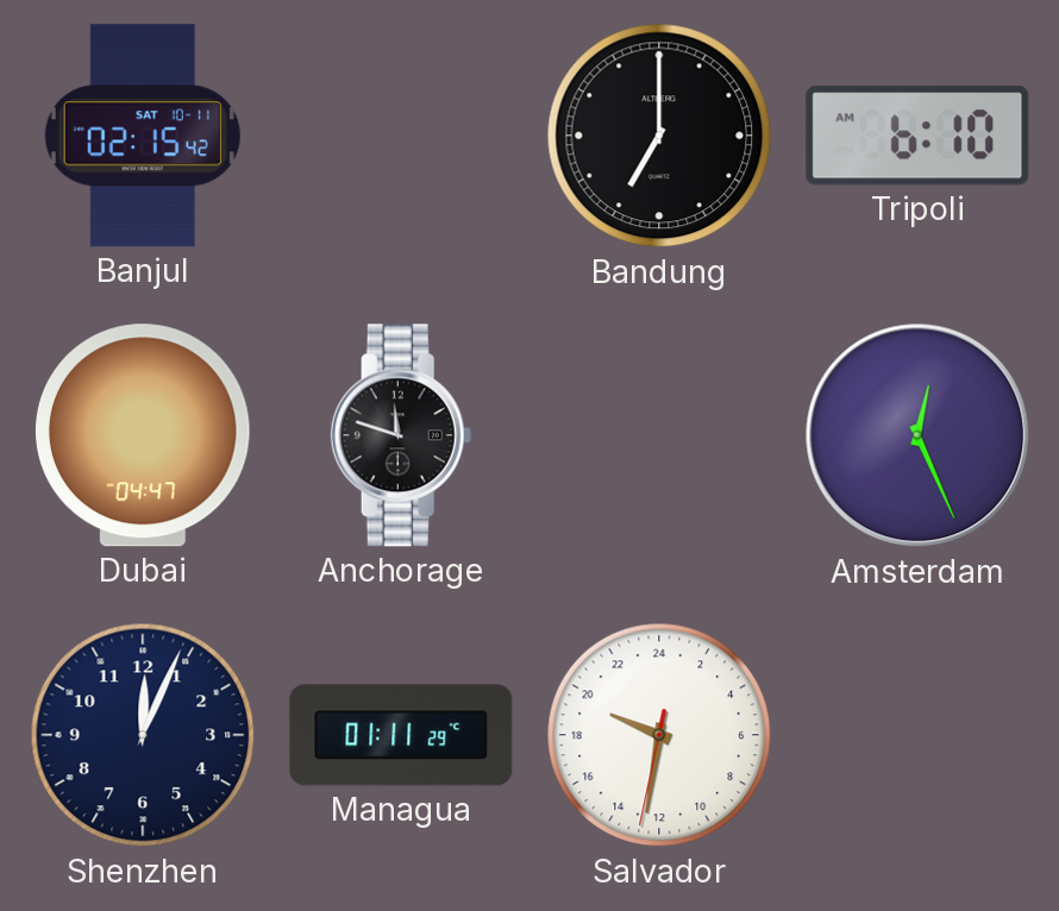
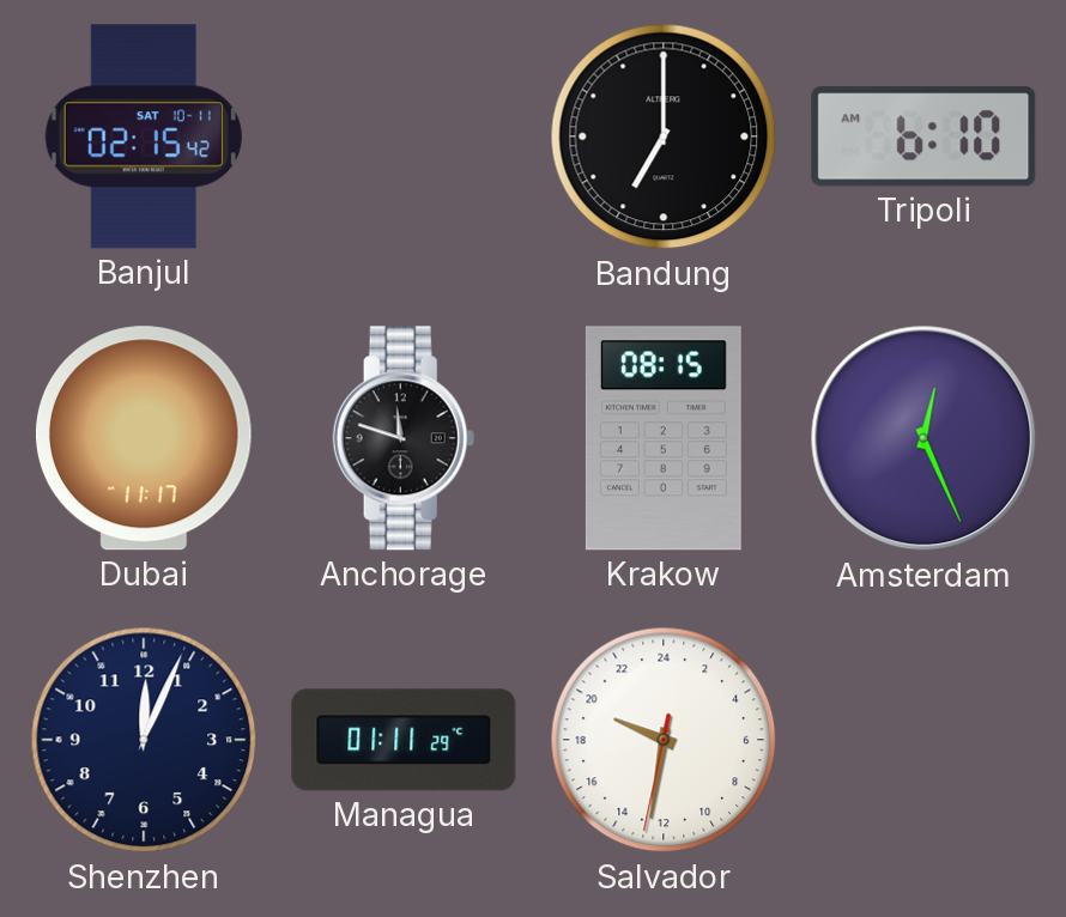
Dubai: 04:47 -> 11:17 (144, 438)
Krakow: none -> 08:15 (664, 438)
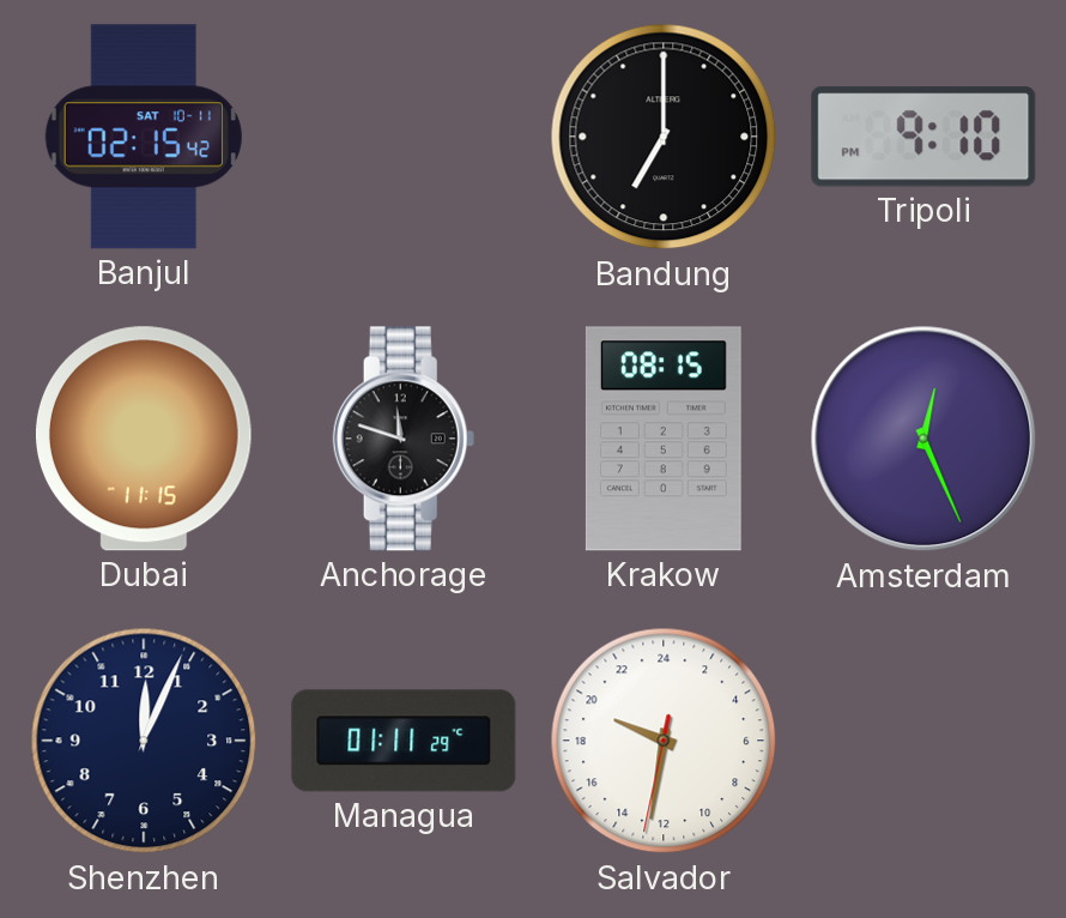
Tripoli: 6:10 -> 9:10 (923, 137)
Dubai: 11:17 -> 11:15 (144, 439)
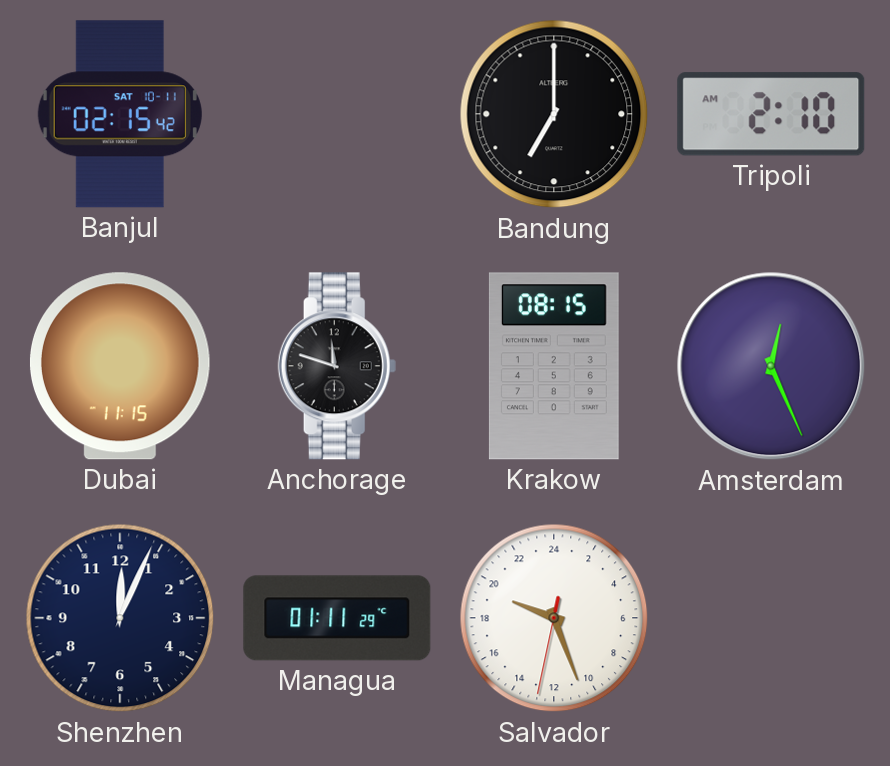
Tripoli: 9:10 -> 2:10 (771, 114)
Salvador: 19:31 -> 19:26 (554, 618)
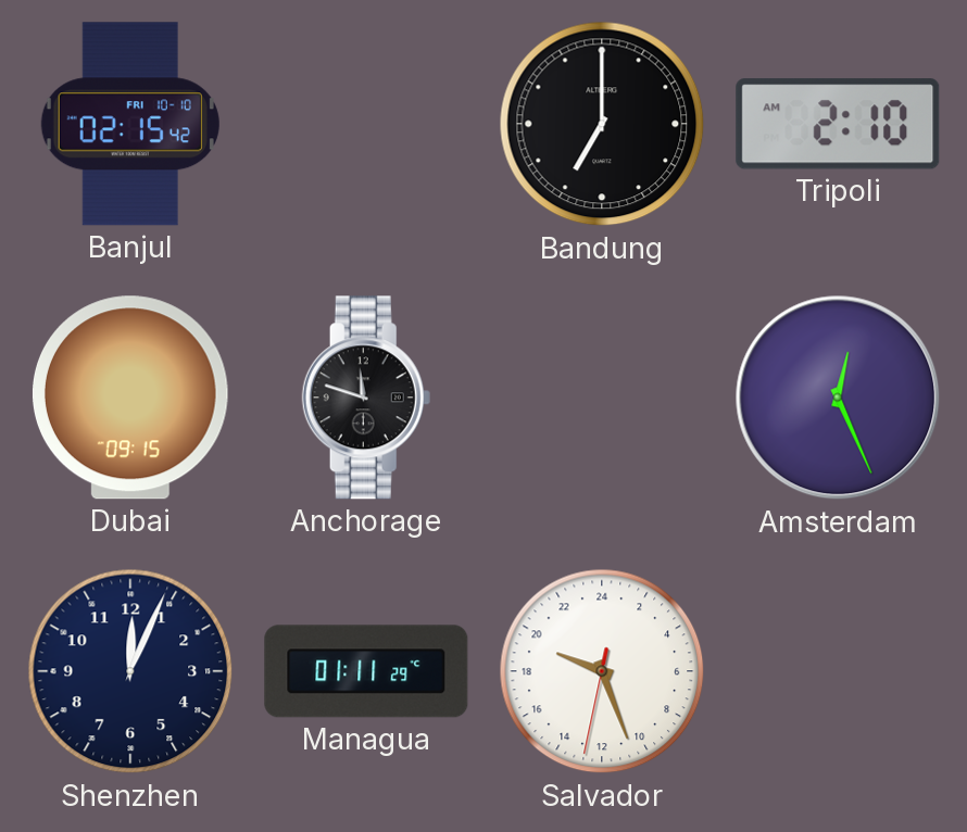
Banjul date: SAT 10-11 -> FRI 10-10 (130, 124)
Dubai: 11:15 -> 09:15 (130, 398)
Krakow: 08:15 -> none (554, 366)
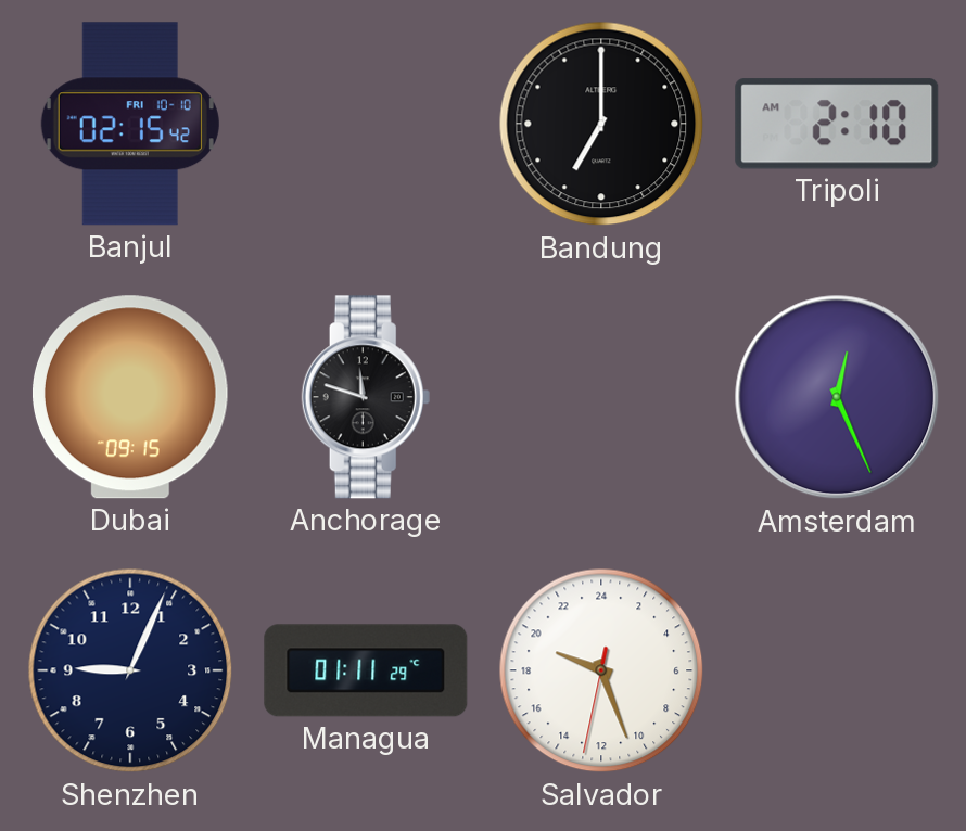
Shenzhen: 12:04 -> 9:04 (130, 670)
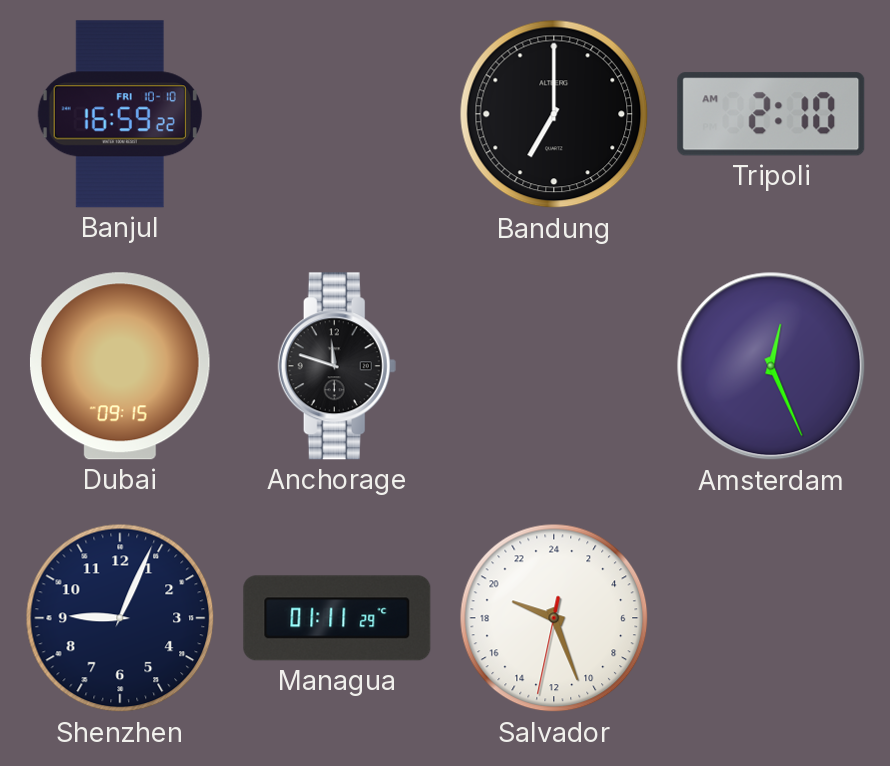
Banjul: 02:15 -> 16:59 (120, 114)
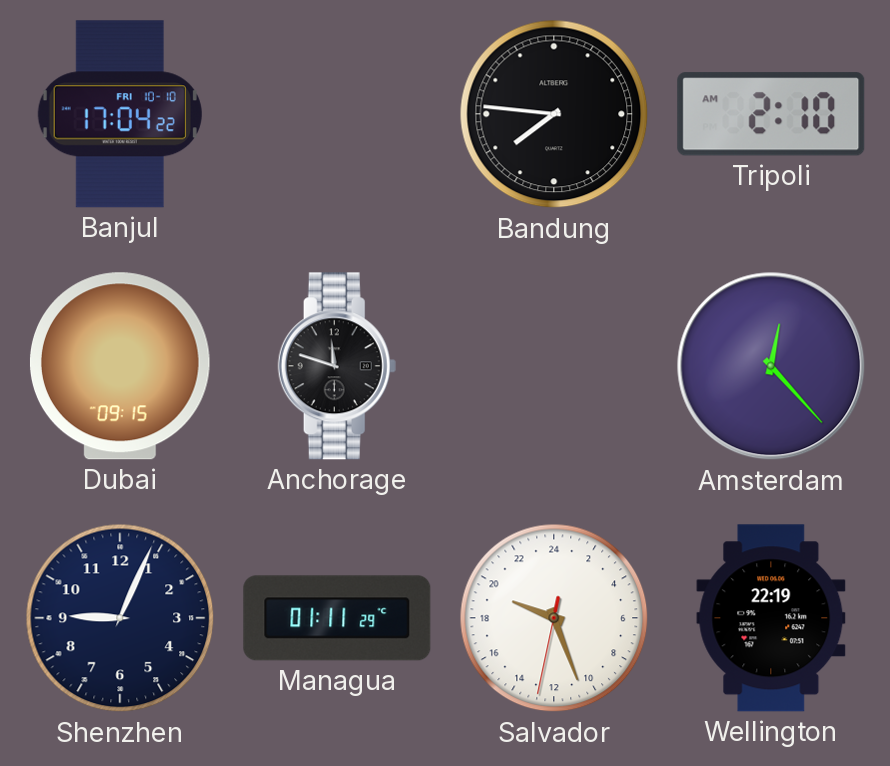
Banjul: 16:59 -> 17:04 (120, 114)
Bandung: 7:00 -> 7:46 (554, 114)
Amsterdam: 12:26 -> 12:23 (771, 366)
Wellington: none -> 22:19 (771, 618)
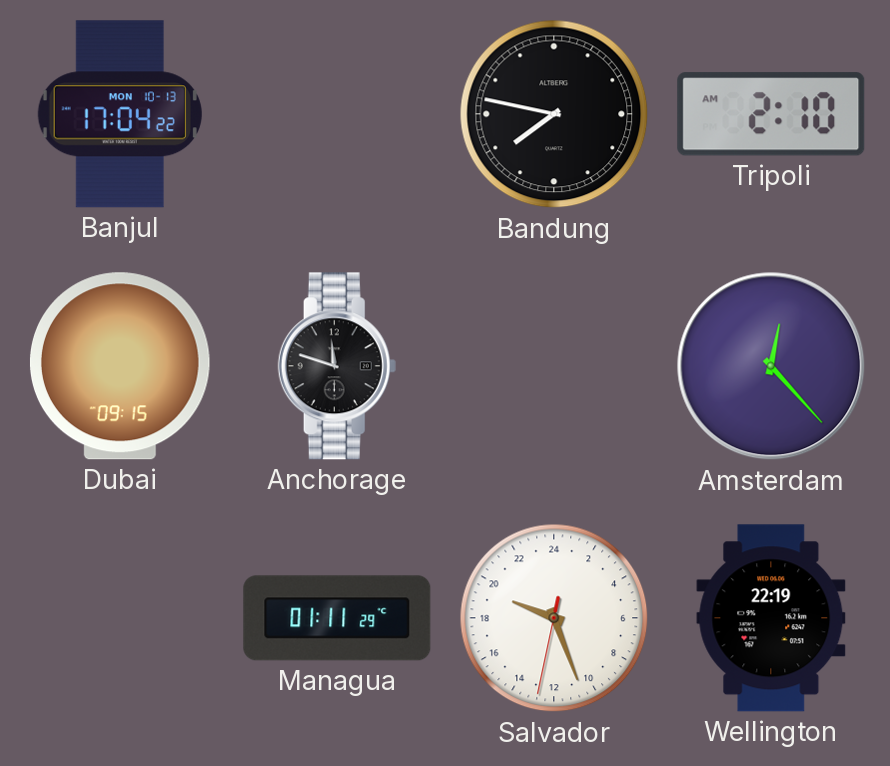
Banjul date: FRI 10-10 -> MON 10-13 (120, 114)
Bandung: 7:46 -> 7:47 (554, 114)
Shenzhen: 9:04 -> none (120, 618)
